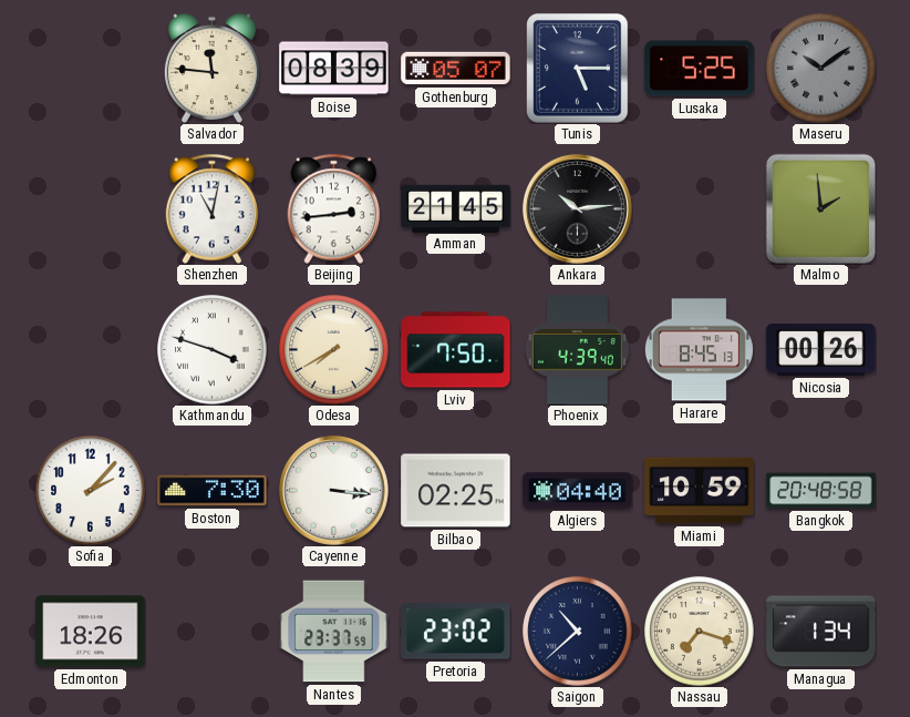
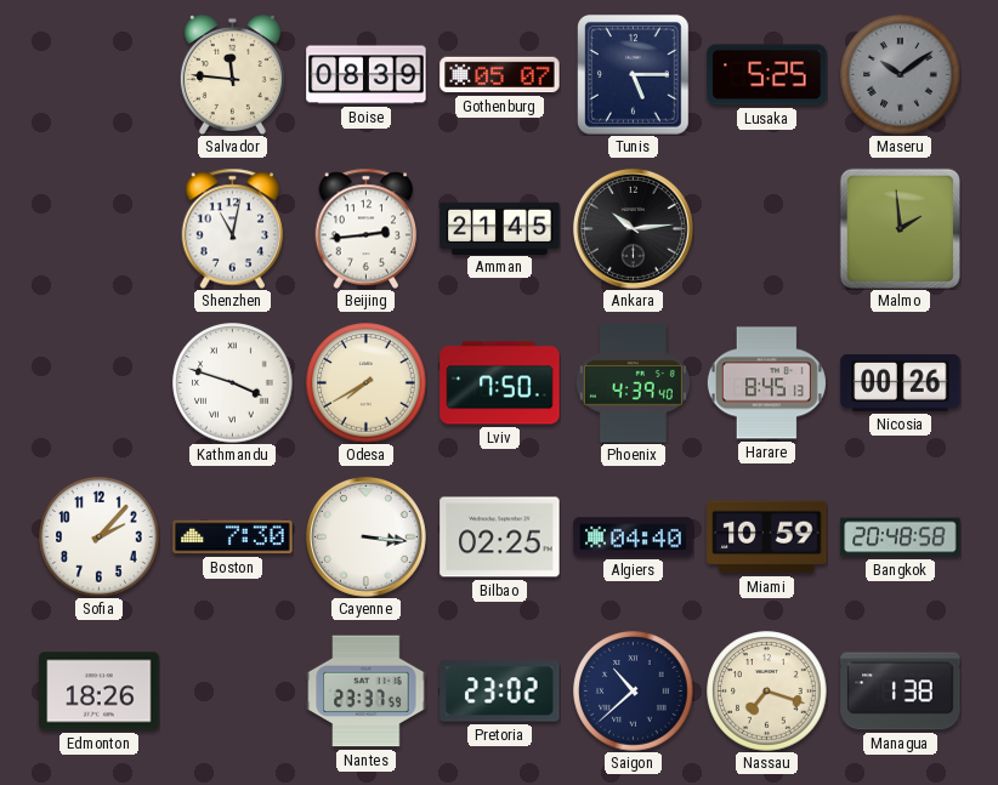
Managua: 1:34 -> 1:38 (901, 692)
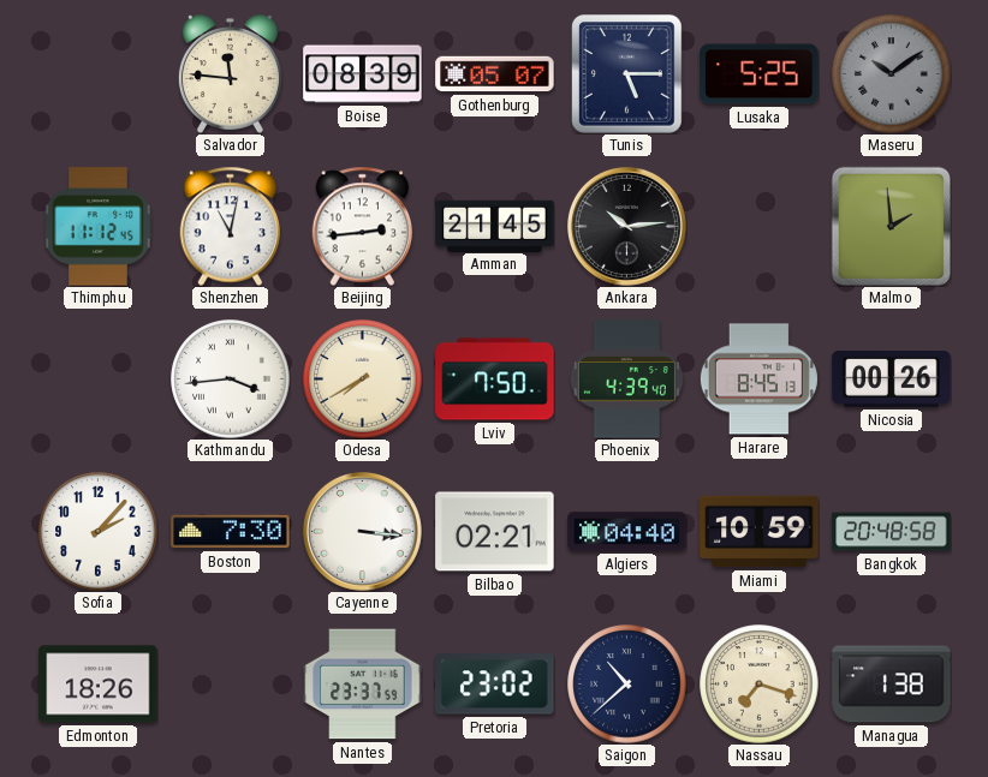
Thimphu: none -> 11:12 (97, 227)
Kathmandu: 3:48 -> 3:44 (231, 379)
Bilbao: 02:25 -> 02:21 (495, 532)
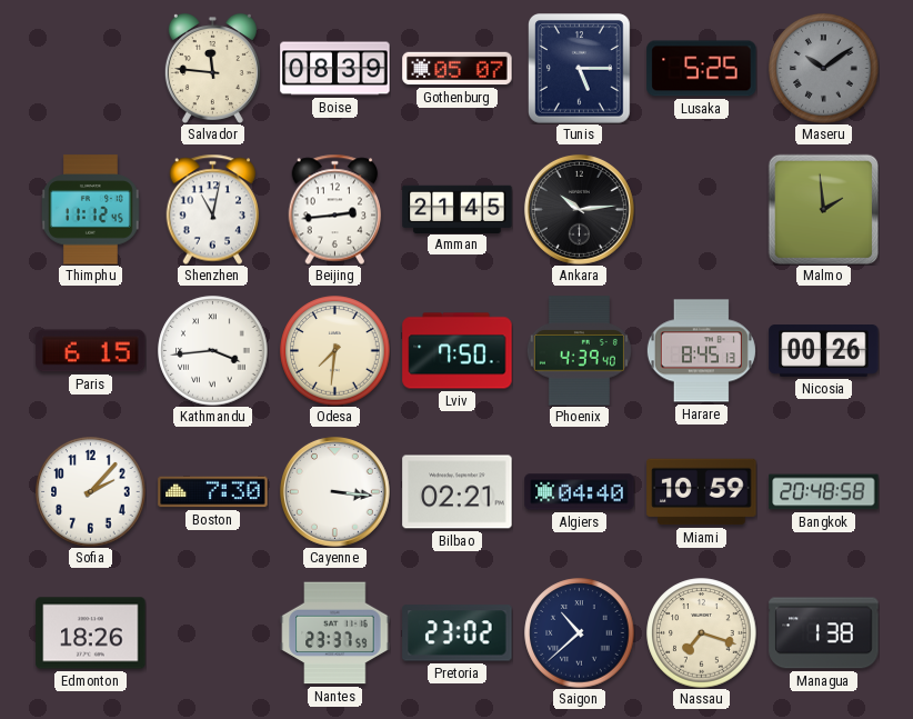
Paris: none -> 6:15 (91, 351)
Odesa: 7:40 -> 7:31 (335, 351)
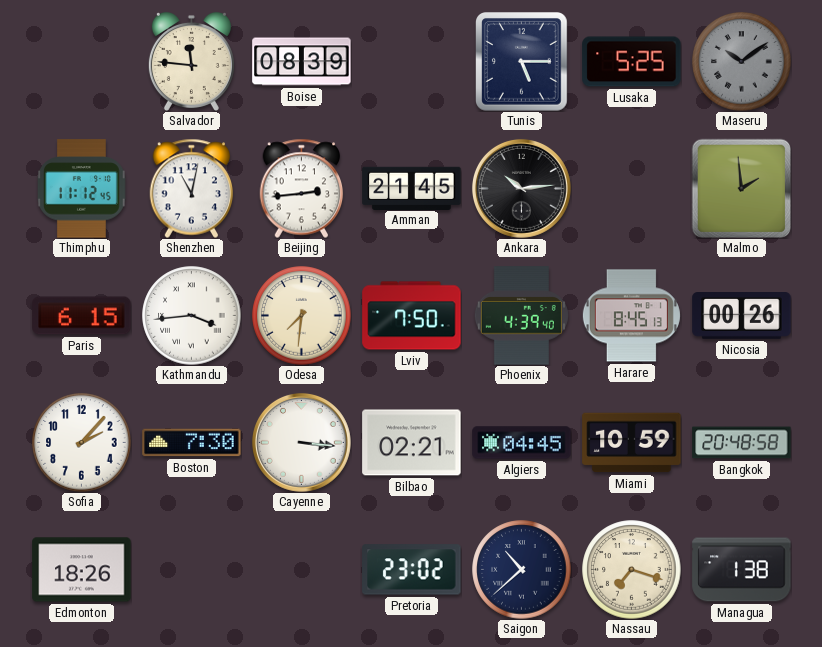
Gothenburg: 05:07 -> none (458, 69)
Algiers: 04:40 -> 04:45 (522, 443)
Nantes: 23:37 -> none (335, 633)
